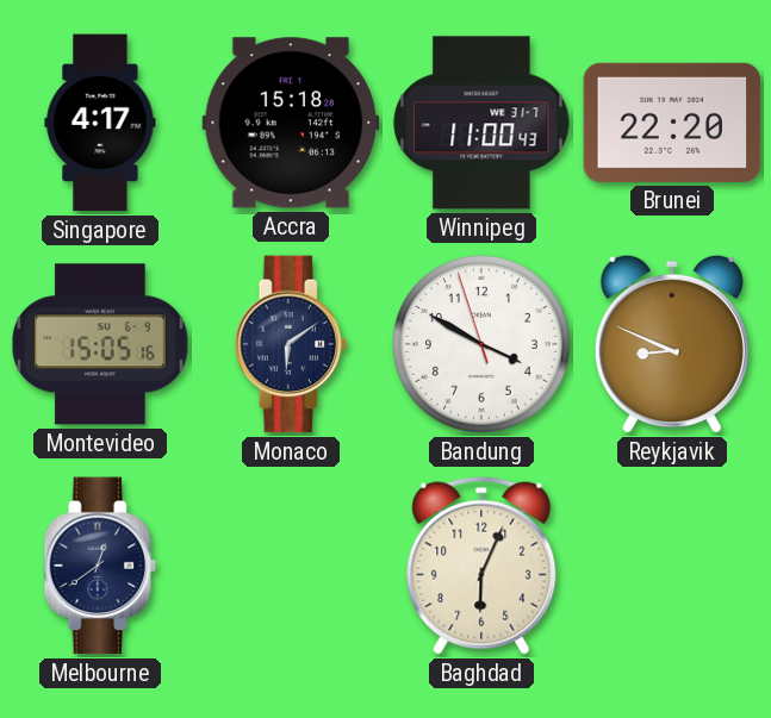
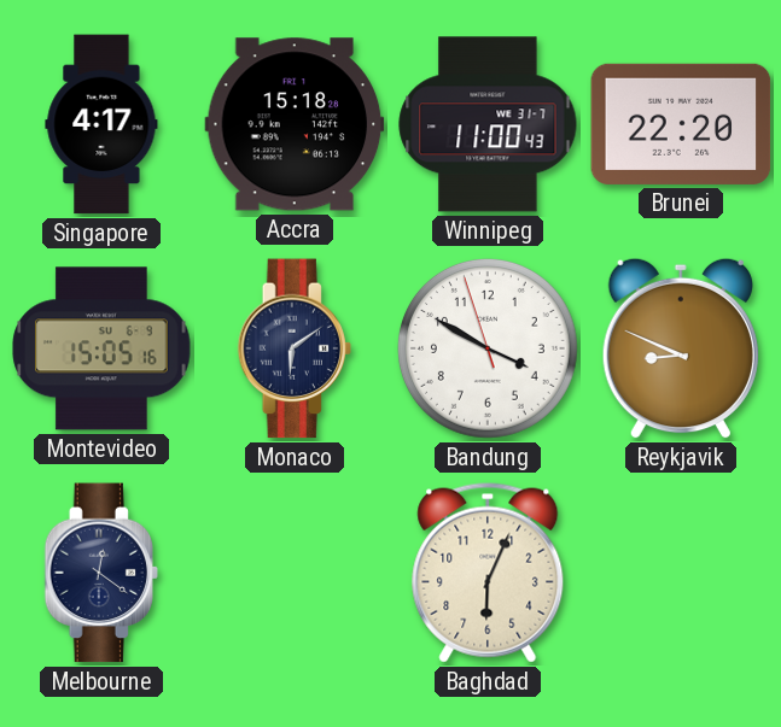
Melbourne: 12:39 -> 12:21 (100, 573)
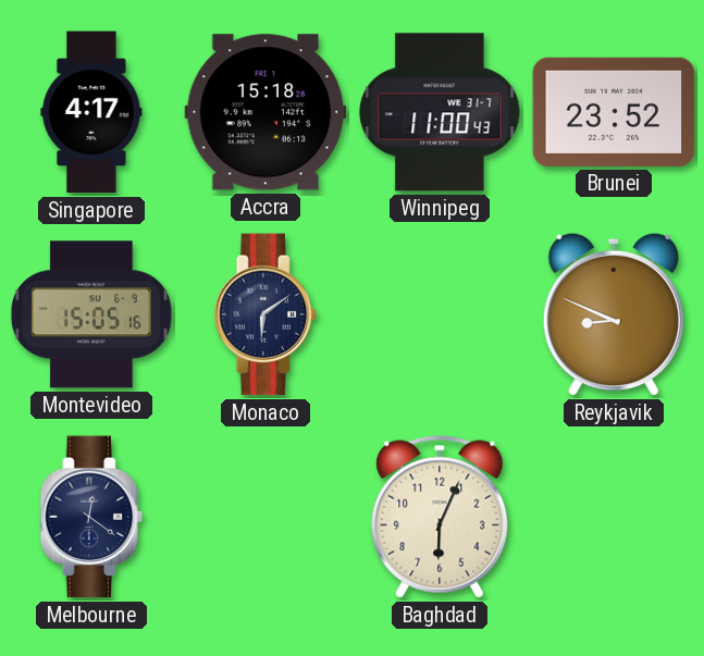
Brunei: 22:20 -> 23:52 (614, 112)
Bandung: 3:49 -> none (488, 348)
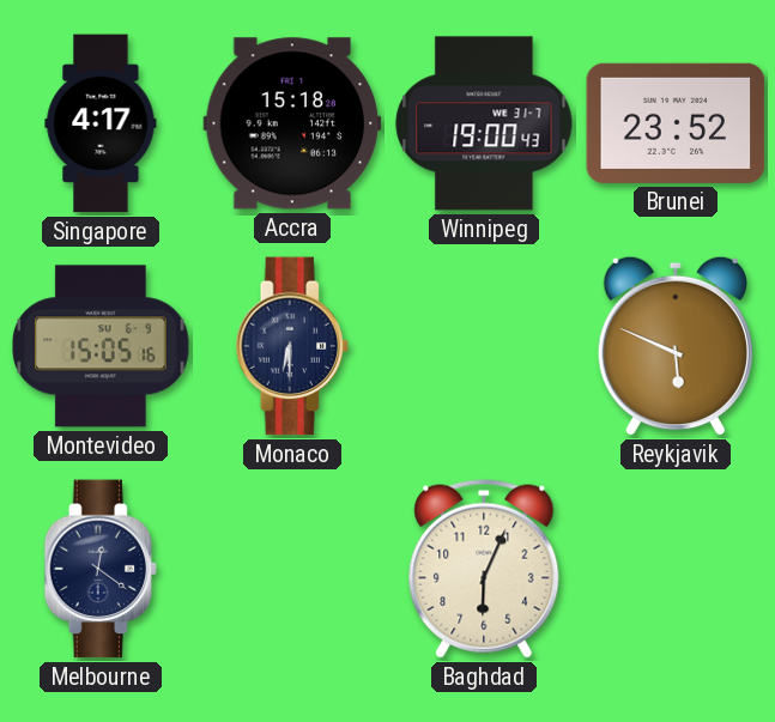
Winnipeg: 11:00 -> 19:00 (484, 123)
Monaco: 6:09 -> 6:30 (291, 346)
Reykjavik: 8:49 -> 5:49 (676, 346)
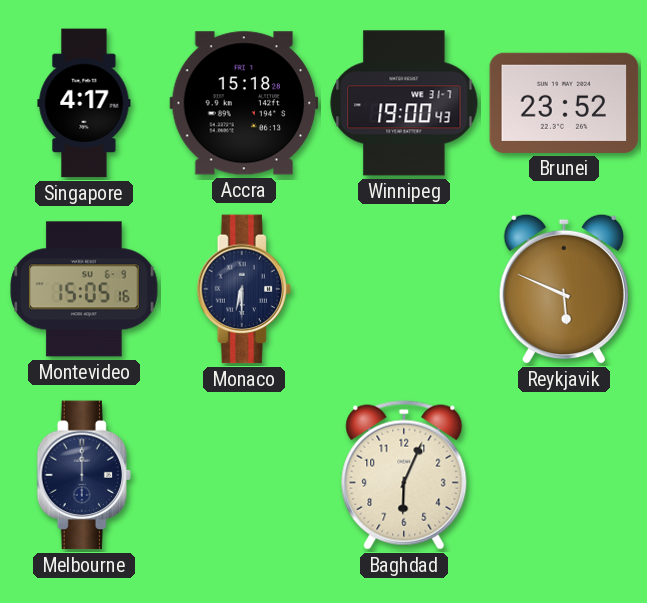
Melbourne: 12:21 -> 12:00 (83, 475)
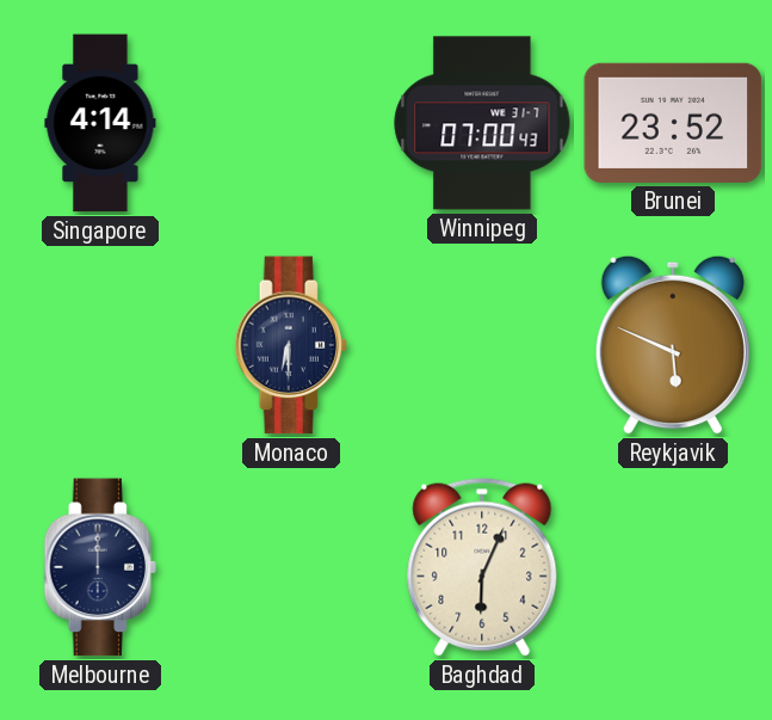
Singapore: 4:17 -> 4:14 (100, 123)
Accra: 15:18 -> none (244, 103)
Winnipeg: 19:00 -> 07:00 (482, 123)
Montevideo: 15:05 -> none (84, 289)
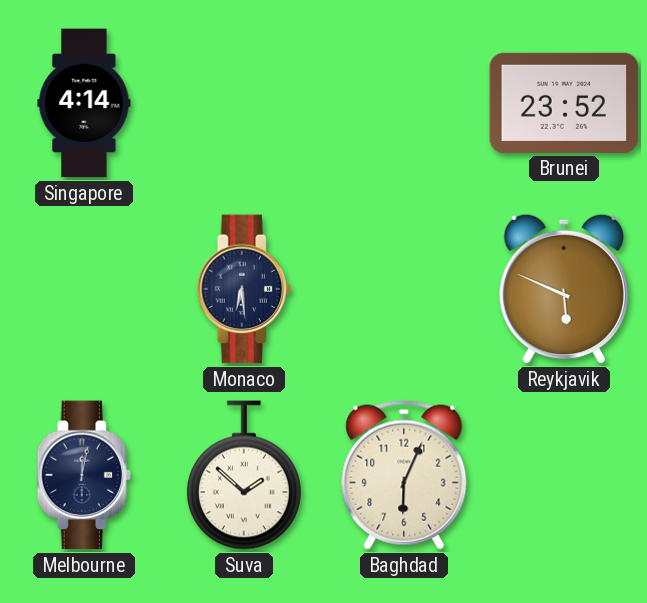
Winnipeg: 07:00 -> none (482, 123)
Monaco: 6:30 -> 6:29 (243, 289)
Melbourne: 12:00 -> 12:02 (83, 475)
Suva: none -> 1:52 (244, 475)
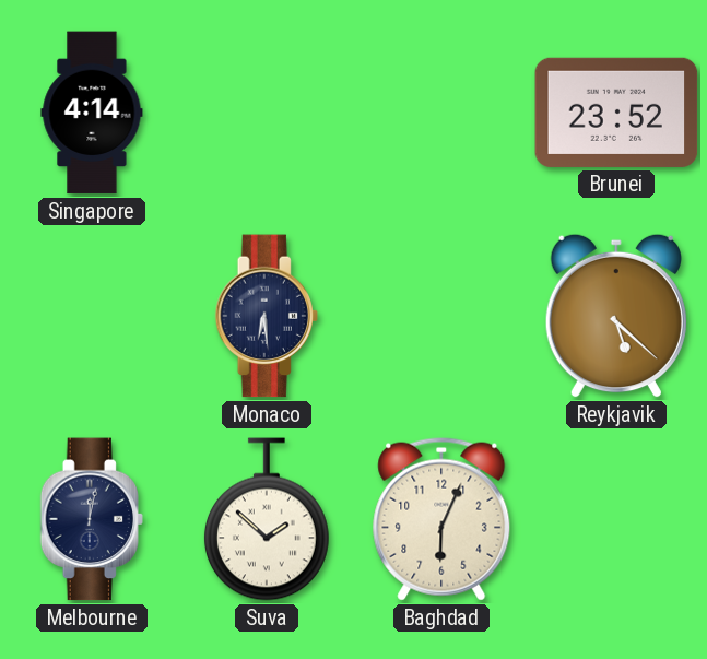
Reykjavik: 5:49 -> 5:22 (616, 316)
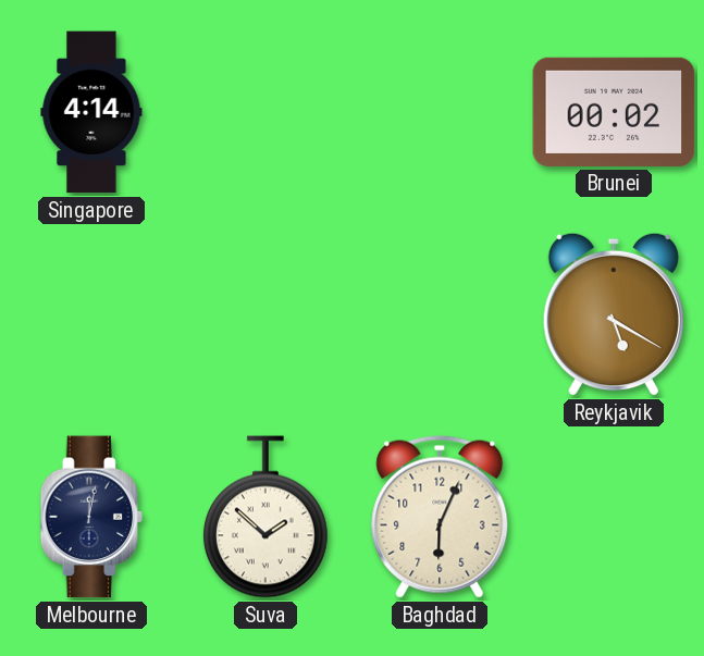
Brunei: 23:52 -> 00:02 (614, 112)
Monaco: 6:29 -> none (266, 316)
Reykjavik: 5:22 -> 5:20 (614, 314)
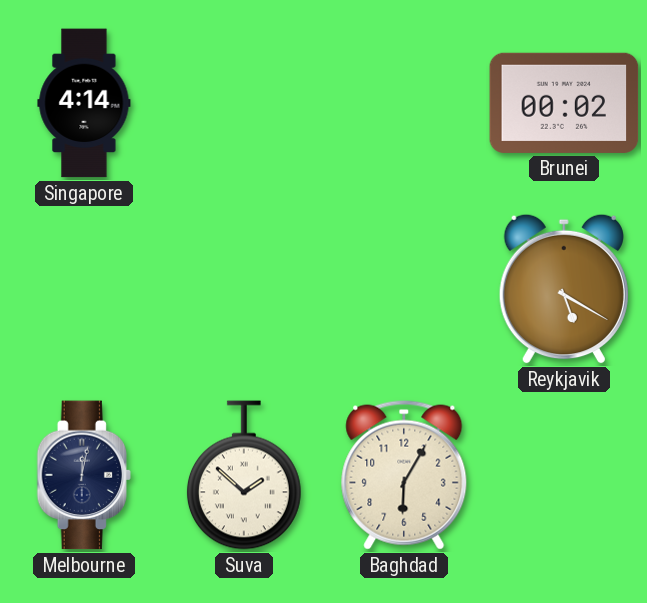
Baghdad: 6:04 -> 6:05 (404, 475)
